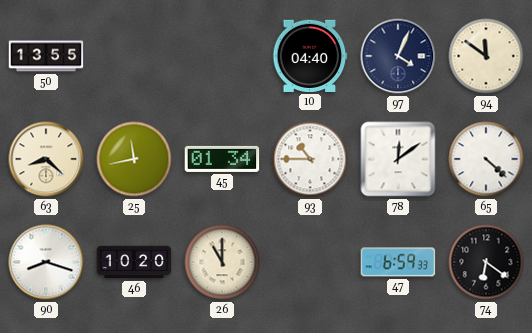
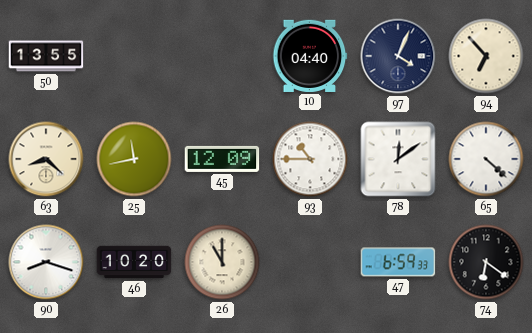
94: 11:51 -> 6:53 (486, 56)
45: 01:34 -> 12:09 (222, 159)
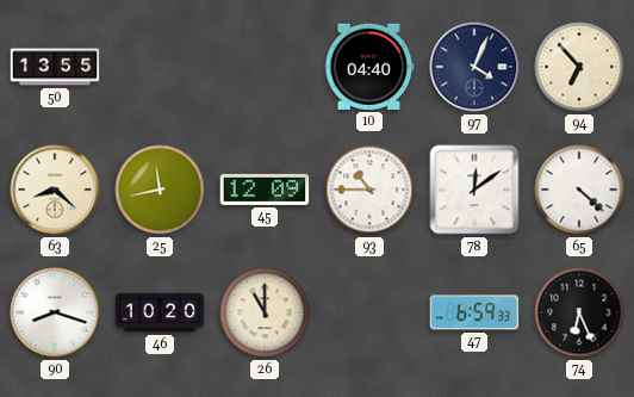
74: 6:21 -> 6:26 (579, 312)
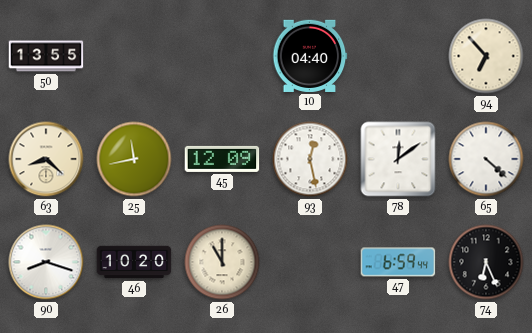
97: 4:04 -> none (474, 67)
93: 10:45 -> 12:28 (310, 159)
47: 6:59:33 -> 6:59:44 (398, 262)
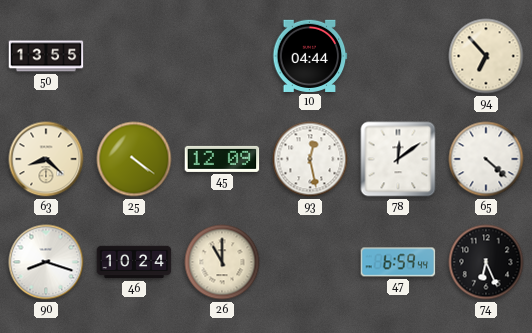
10: 04:40 -> 04:44 (310, 56)
25: 11:43 -> 4:21 (134, 159)
46: 10:20 -> 10:24 (134, 262)
